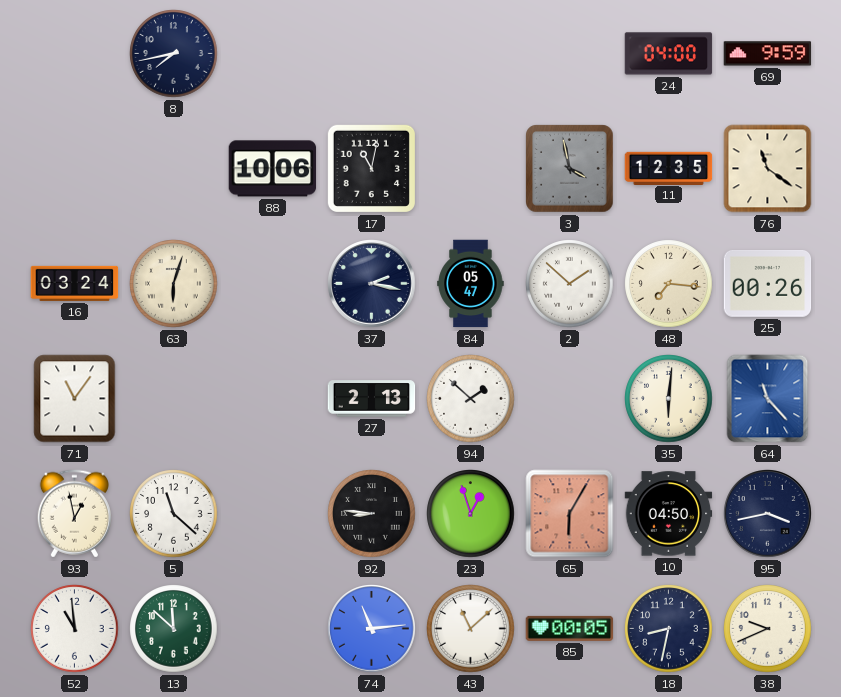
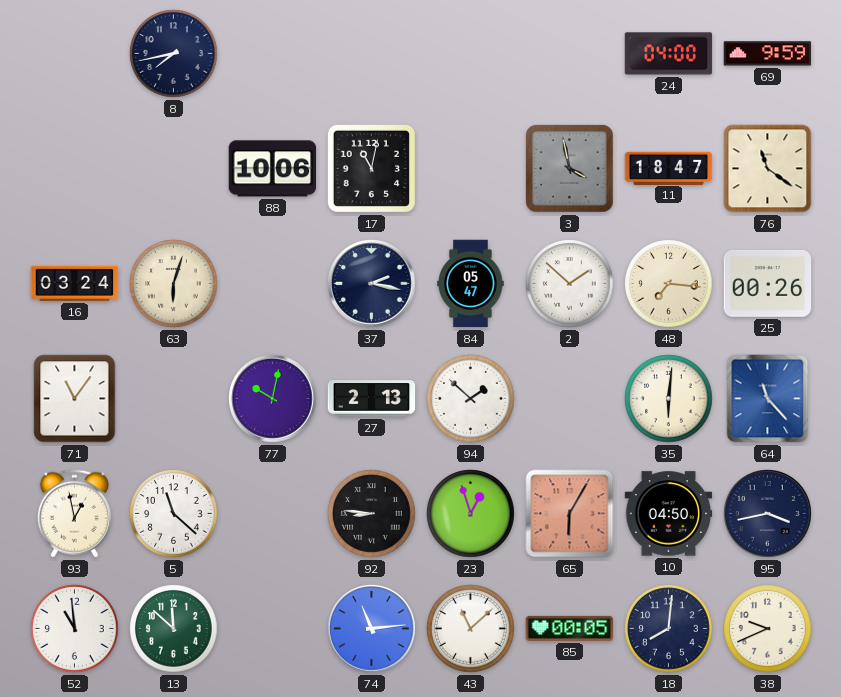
11: 12:35 -> 18:47 (669, 168)
77: none -> 10:02 (273, 399)
18: 8:32 -> 8:01 (669, 629)
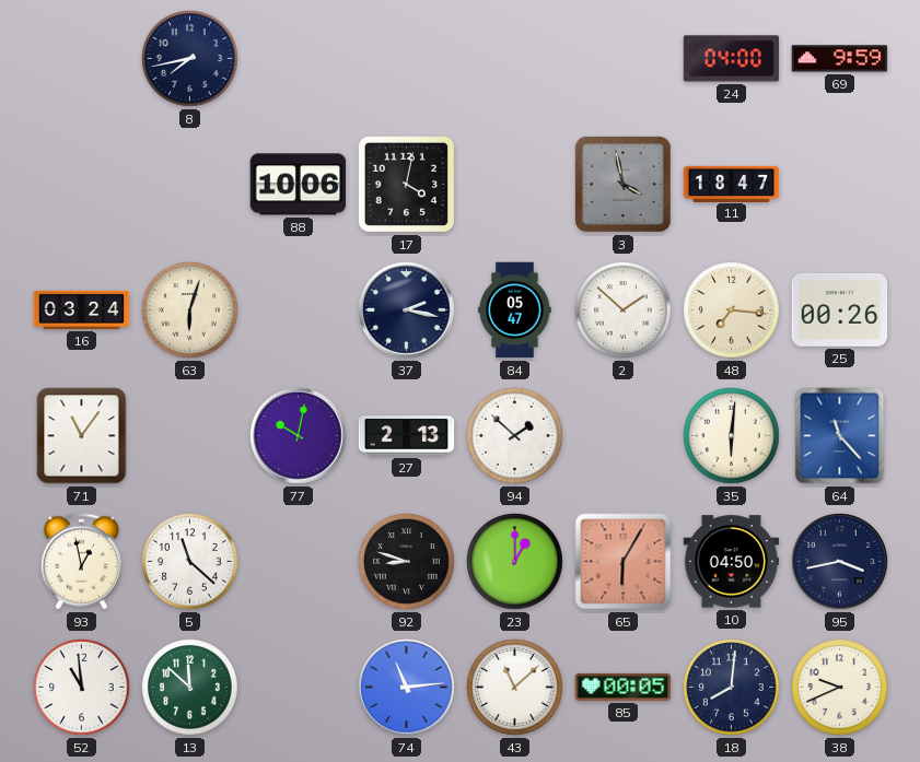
17: 11:02 -> 4:02 (406, 184)
76: 11:21 -> none (768, 169)
92: 8:46 -> 8:48 (407, 562)
23: 12:57 -> 1:00 (515, 562)
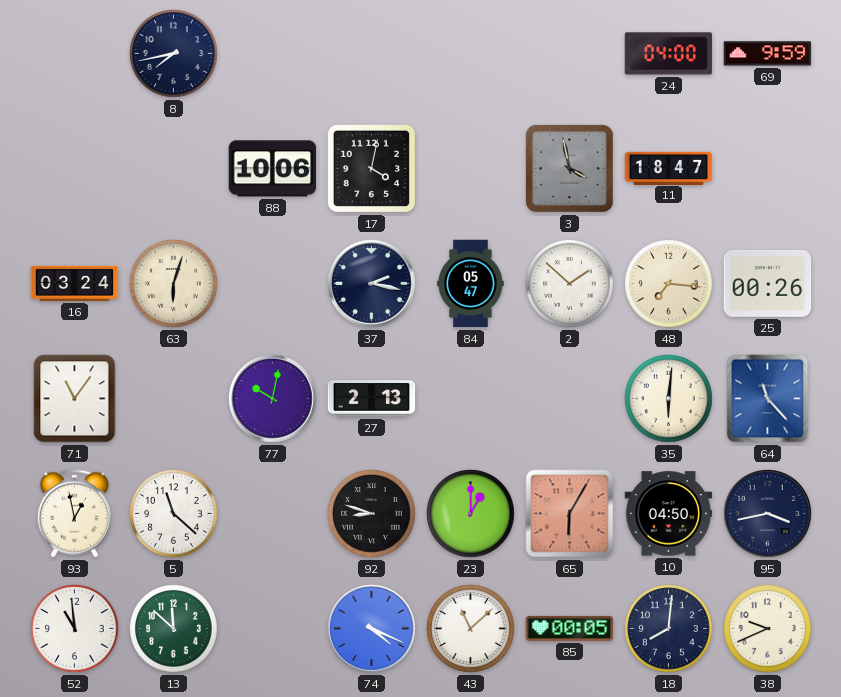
94: 1:52 -> none (515, 436)
74: 11:14 -> 4:19 (372, 629)
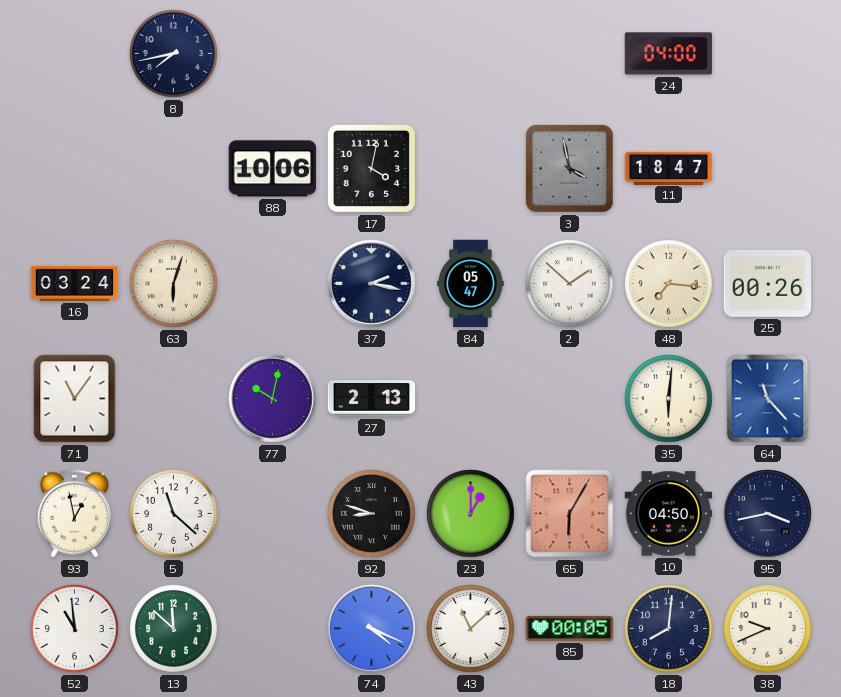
69: 9:59 -> none (768, 54)
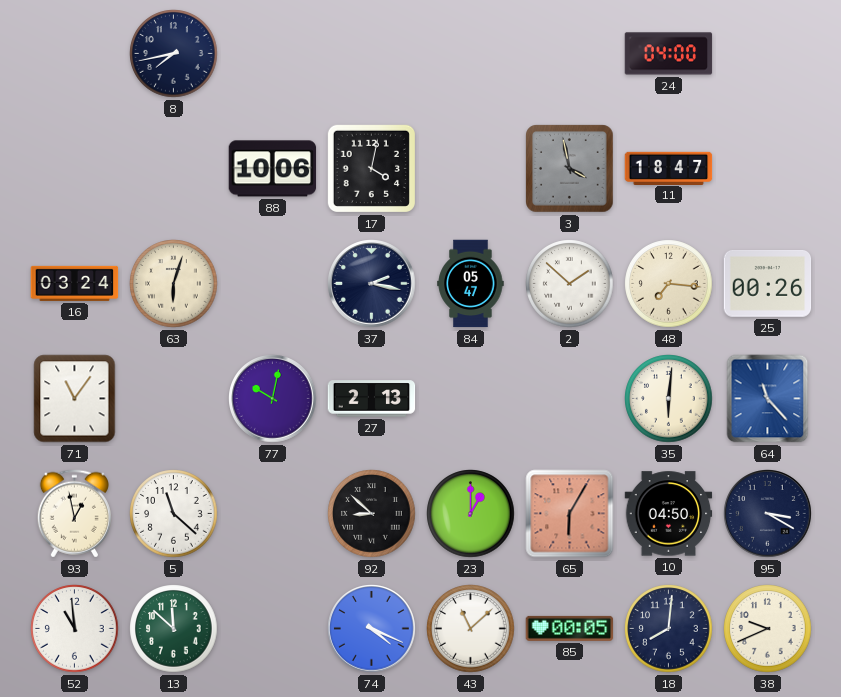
92: 8:48 -> 8:52 (372, 514)
95: 3:43 -> 3:20 (768, 514)
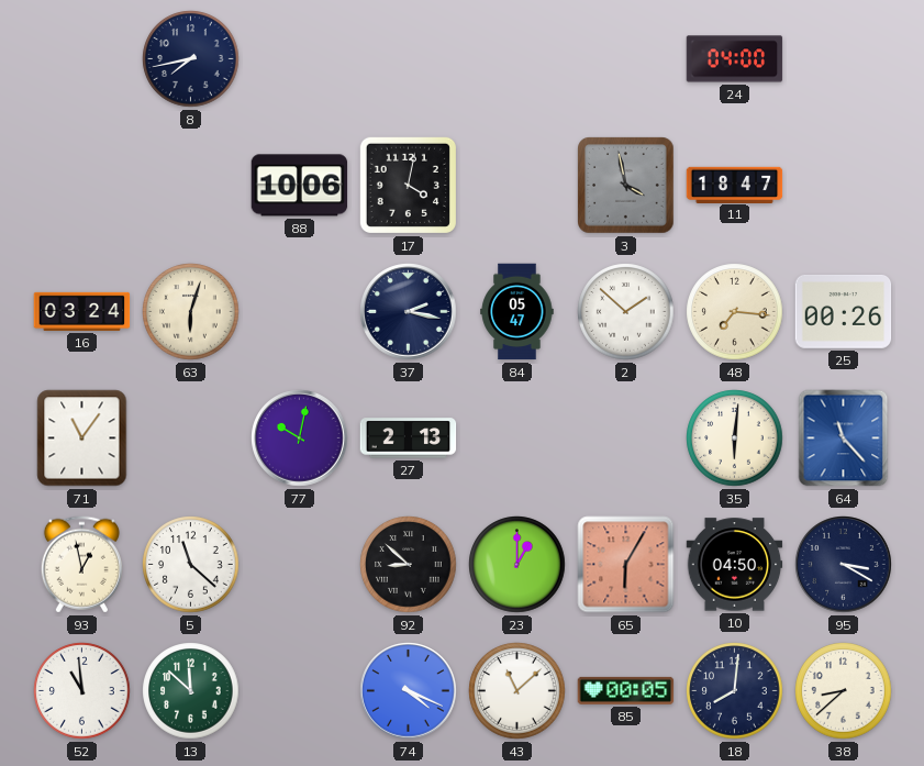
38: 9:41 -> 8:38 (844, 691)
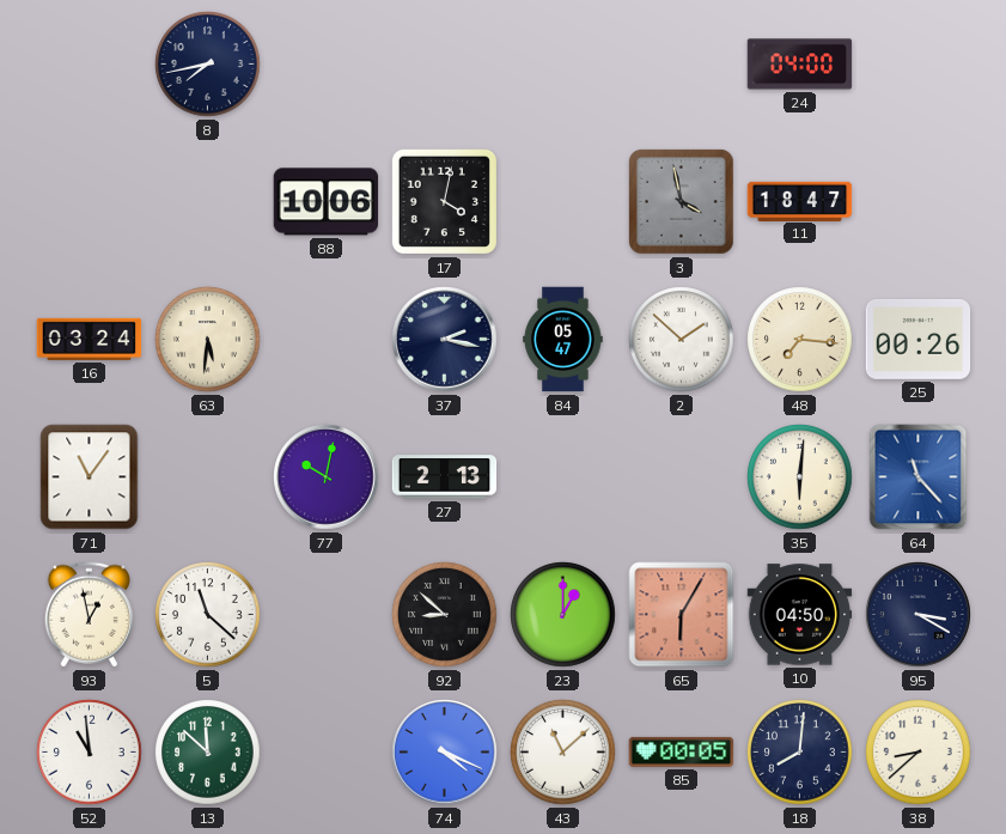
63: 6:03 -> 5:31 (208, 340)
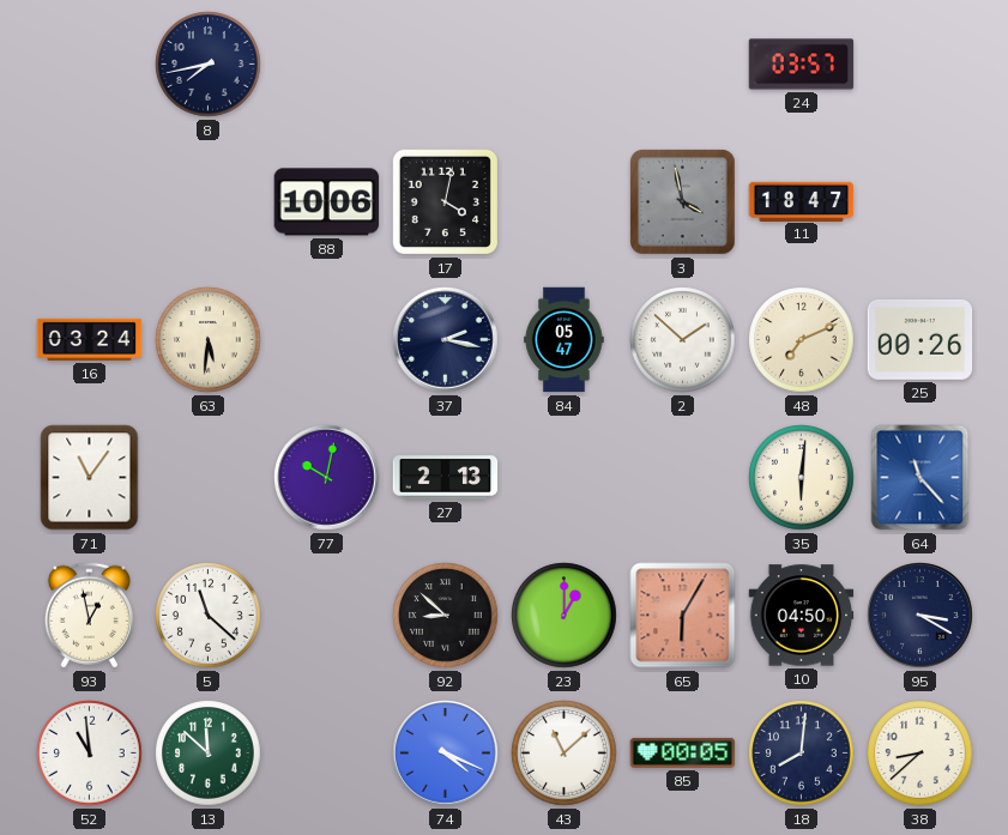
24: 04:00 -> 03:57 (802, 65)
48: 7:16 -> 7:11 (802, 340)
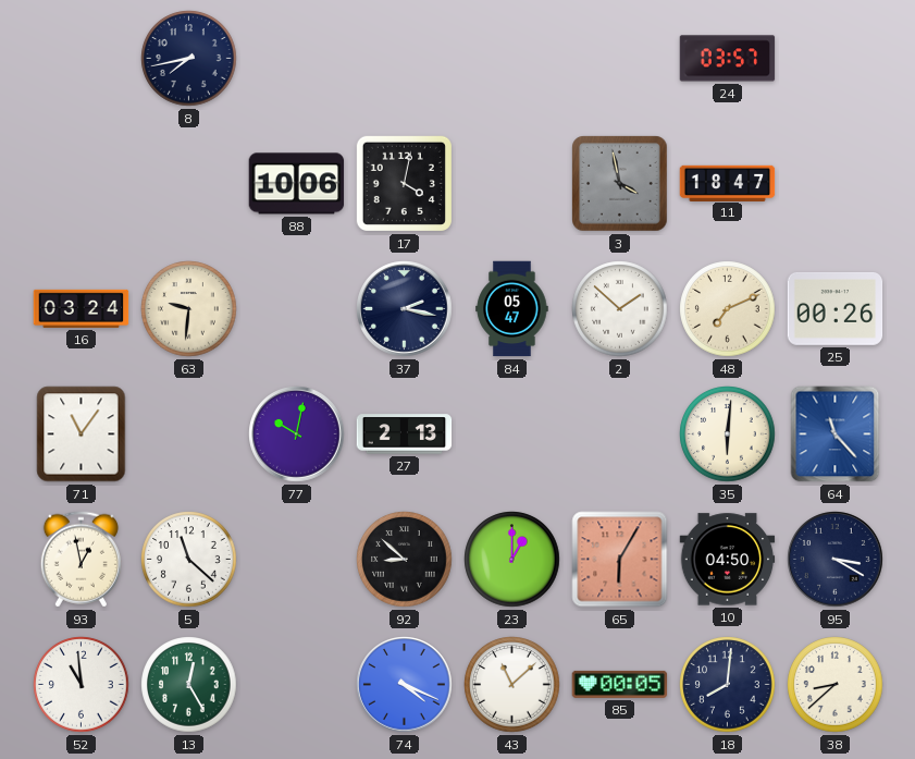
63: 5:31 -> 9:31 (189, 309)
13: 11:52 -> 12:25 (189, 685)
